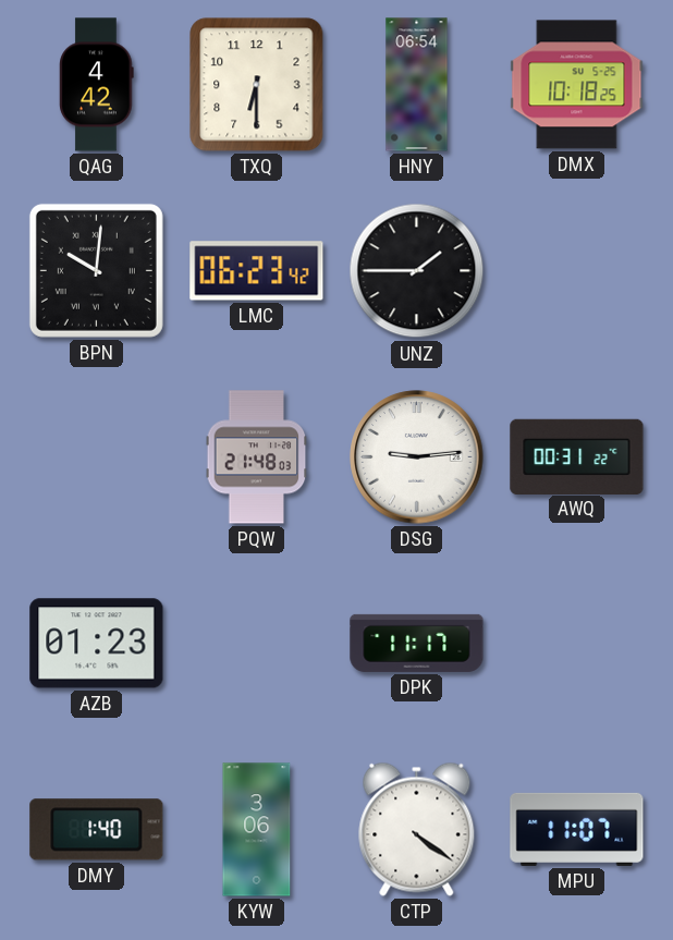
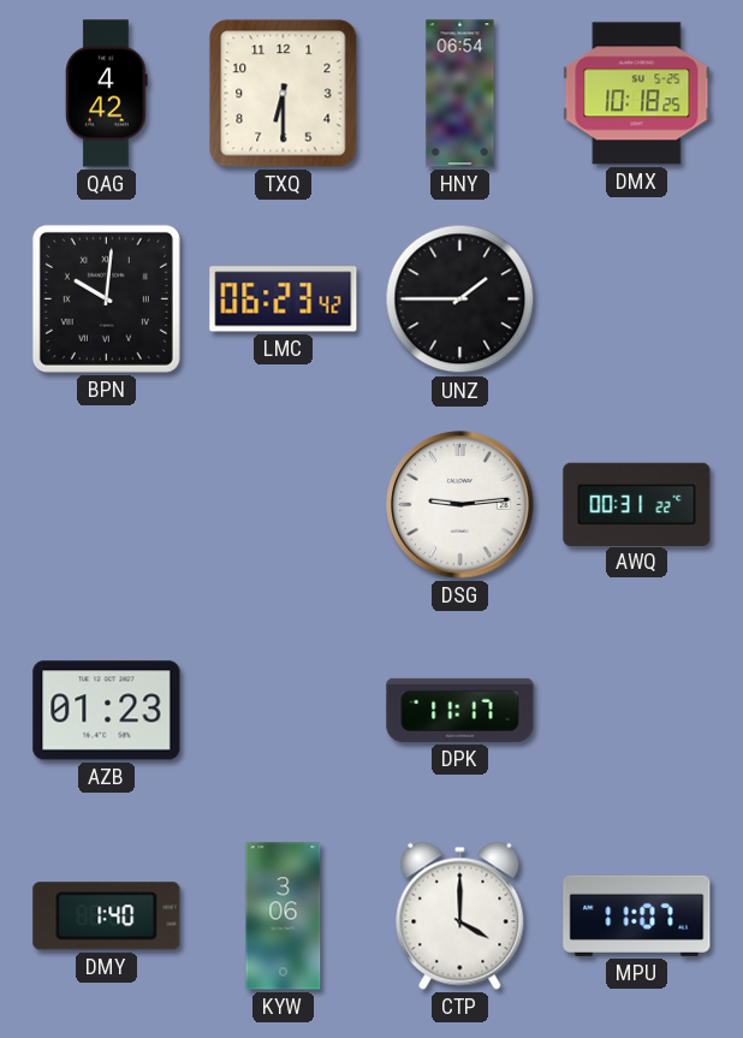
PQW: 21:48 -> none (257, 457)
CTP: 4:21 -> 4:00 (460, 915)
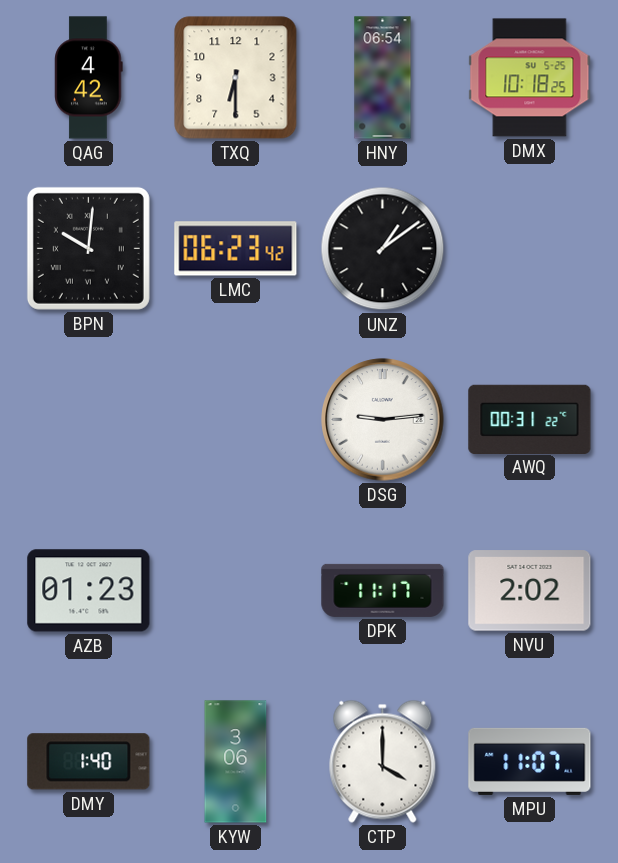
UNZ: 1:45 -> 1:09 (383, 249)
NVU: none -> 2:02 (530, 591)
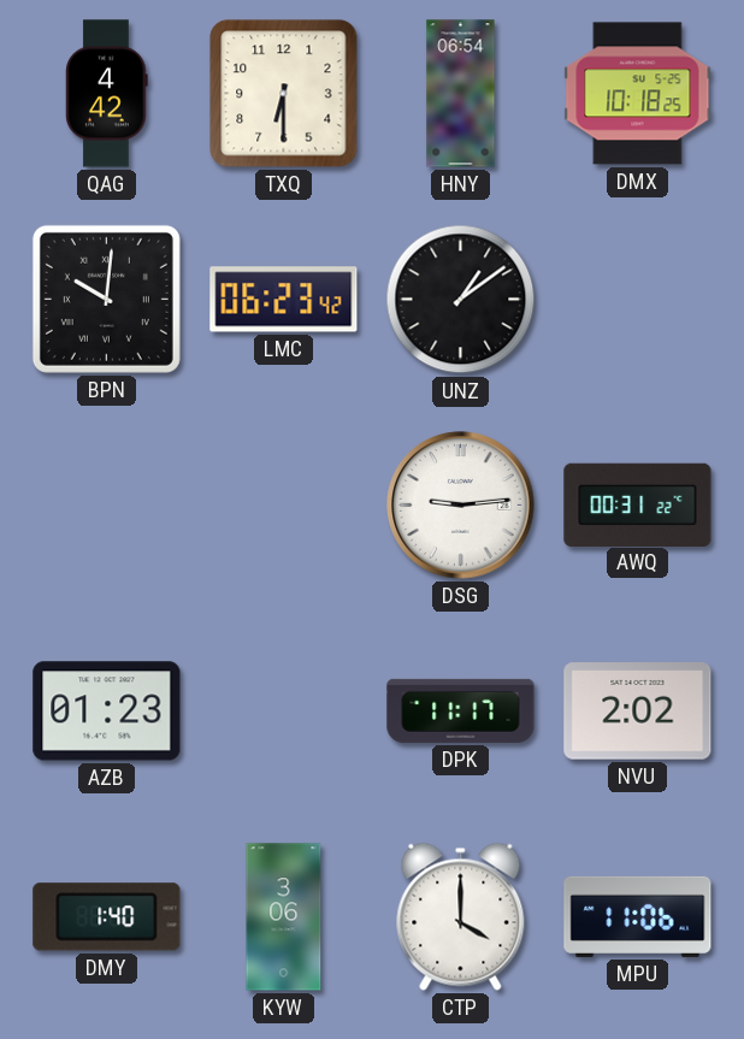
MPU: 11:07 -> 11:06 (638, 916)
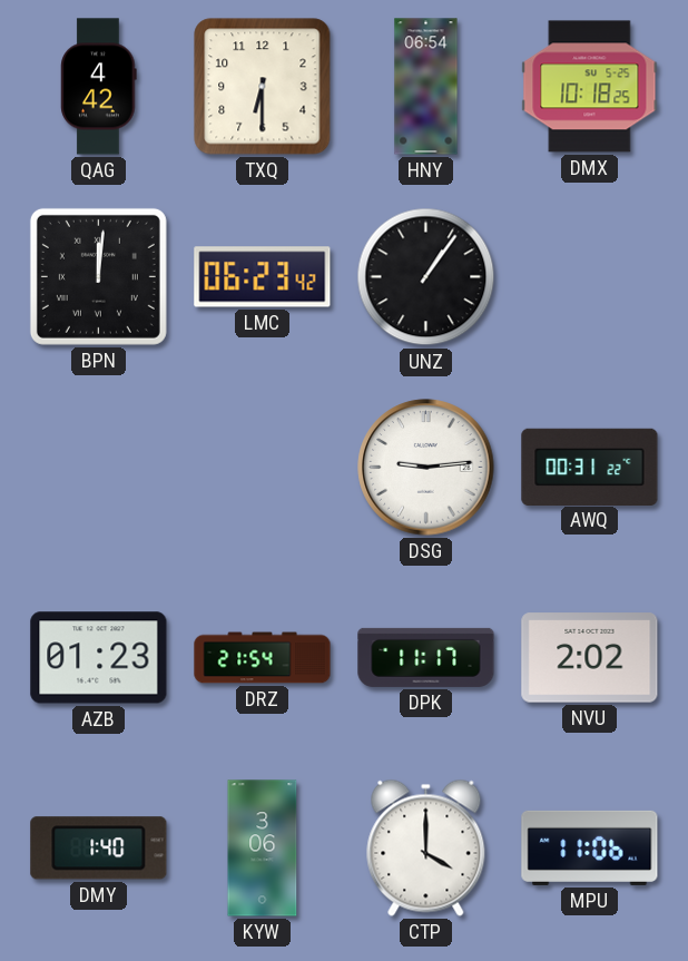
BPN: 10:01 -> 12:01 (98, 276)
UNZ: 1:09 -> 1:06 (426, 277)
DRZ: none -> 21:54 (263, 658)
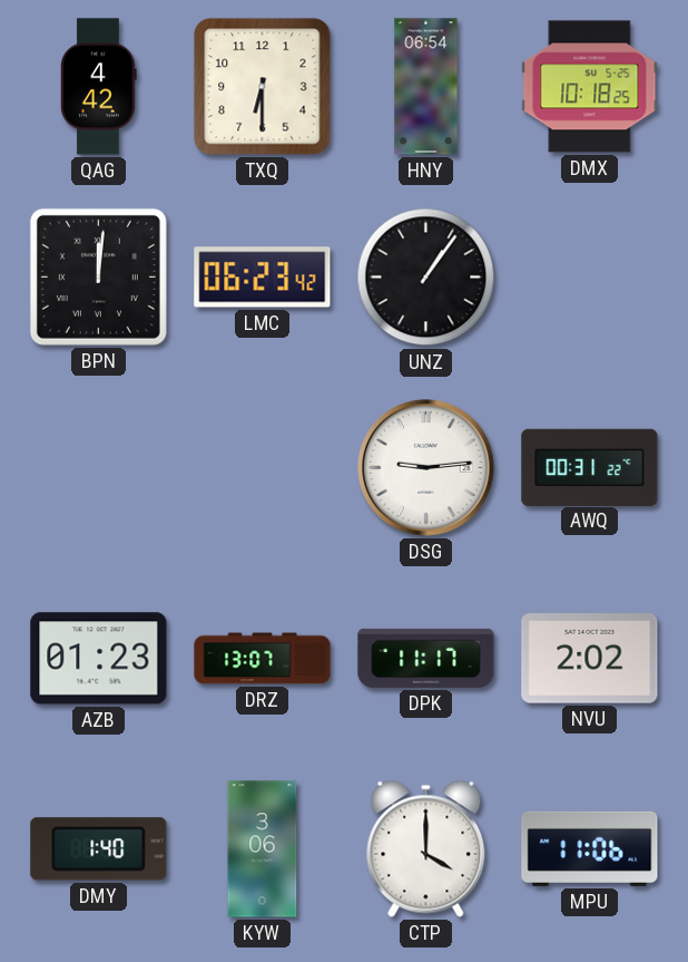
DRZ: 21:54 -> 13:07 (263, 659)
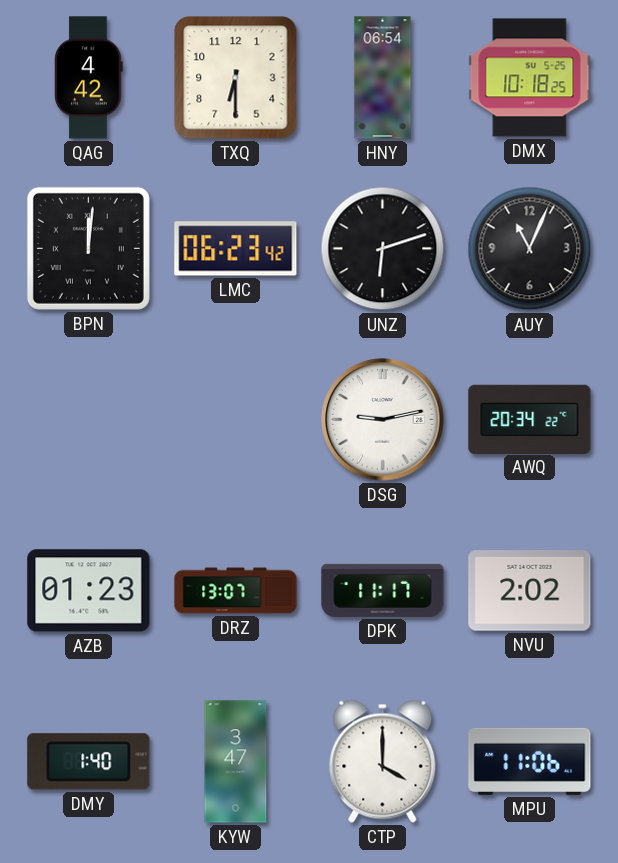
UNZ: 1:06 -> 6:12 (383, 249)
AUY: none -> 11:04 (530, 249)
DSG: 9:14 -> 9:13 (383, 420)
AWQ: 00:31 -> 20:34 (530, 419)
KYW: 3:06 -> 3:47 (236, 762)
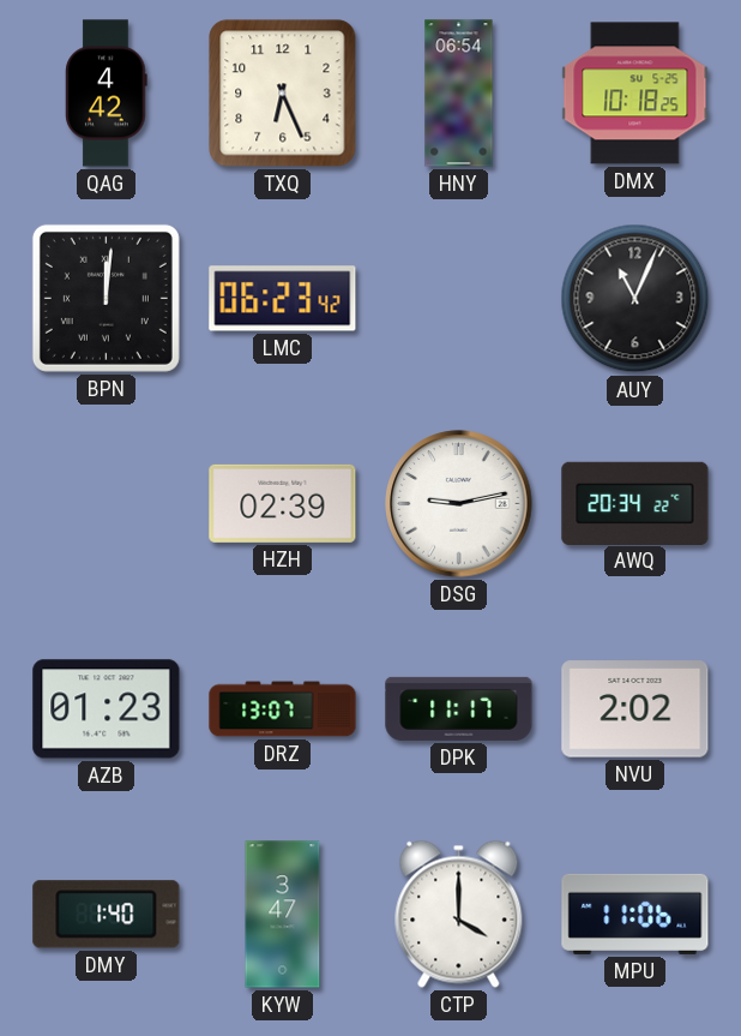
TXQ: 6:30 -> 6:26 (283, 94)
UNZ: 6:12 -> none (383, 249)
HZH: none -> 02:39 (283, 503)
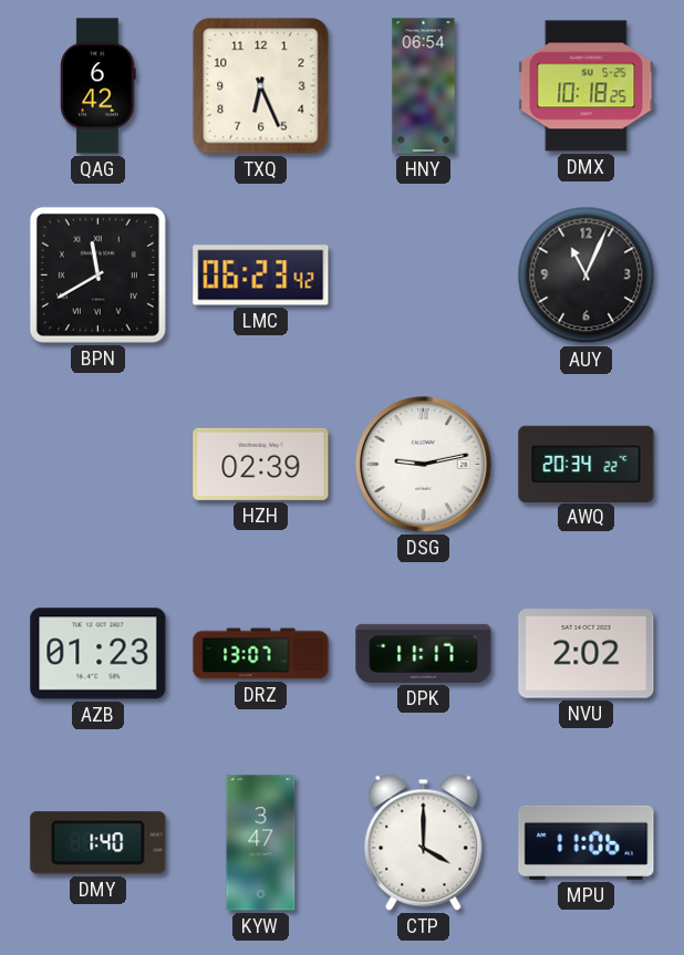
QAG: 4:42 -> 6:42 (99, 86)
BPN: 12:01 -> 11:40 (97, 274)
